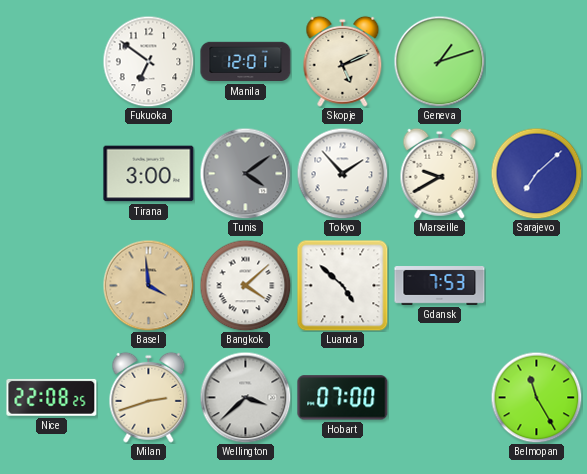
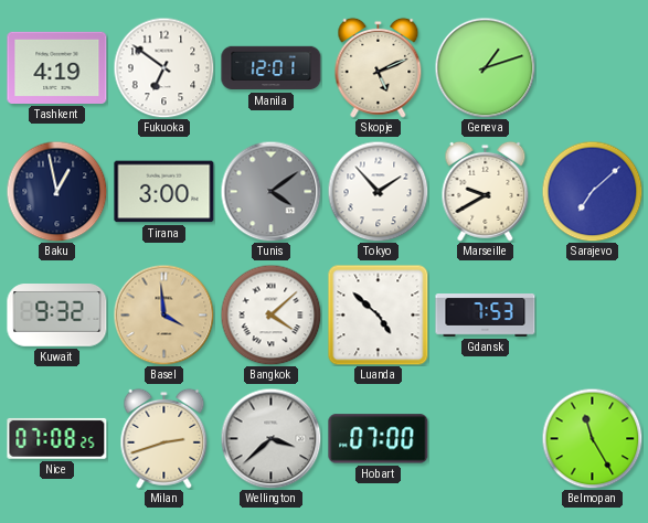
Tashkent: none -> 4:19 (57, 67)
Baku: none -> 12:58 (56, 191)
Kuwait: none -> 9:32 (57, 316)
Nice: 22:08 -> 07:08 (57, 438)
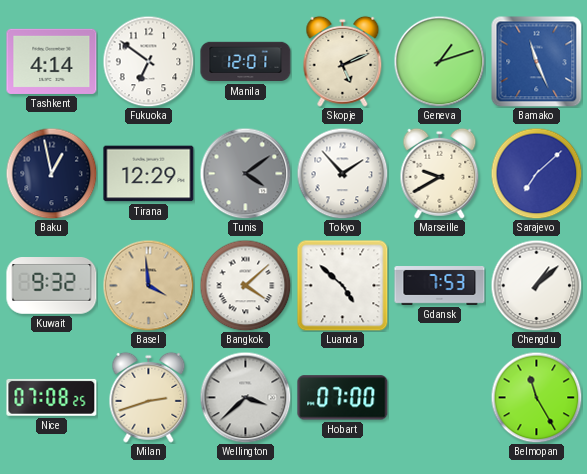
Tashkent: 4:19 -> 4:14 (52, 61)
Bamako: none -> 11:26 (536, 61)
Tirana: 3:00 -> 12:29 (149, 174)
Chengdu: none -> 1:08 (536, 285)
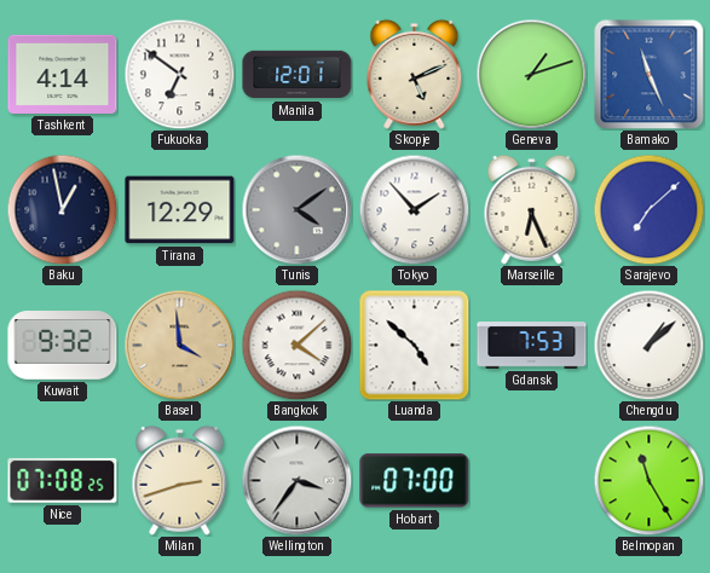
Marseille: 9:40 -> 6:26 (532, 209)
Wellington: 3:38 -> 3:36 (296, 480)
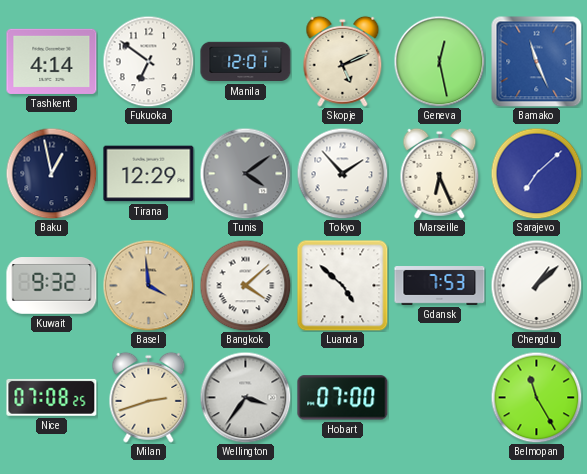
Geneva: 1:12 -> 12:28 (439, 61)
